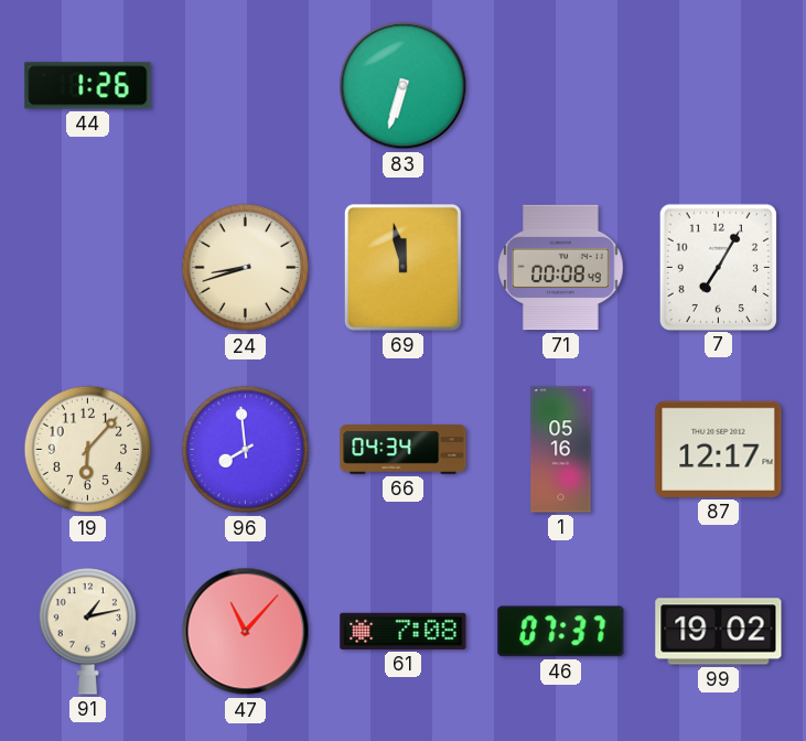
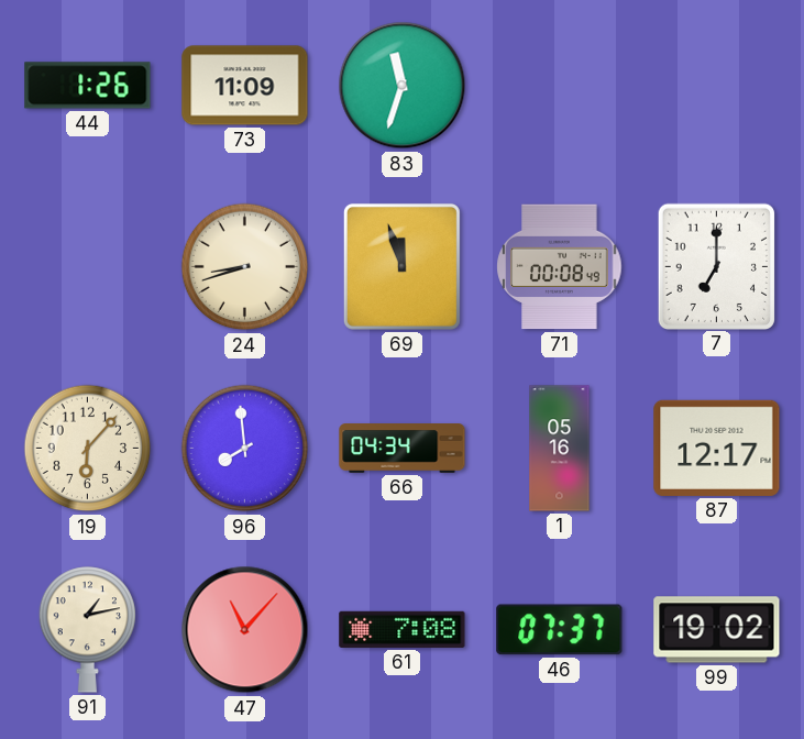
73: none -> 11:09 (245, 86)
83: 6:33 -> 11:33 (403, 86)
69: 11:58 -> 11:57 (401, 266)
7: 7:05 -> 7:00 (716, 266)
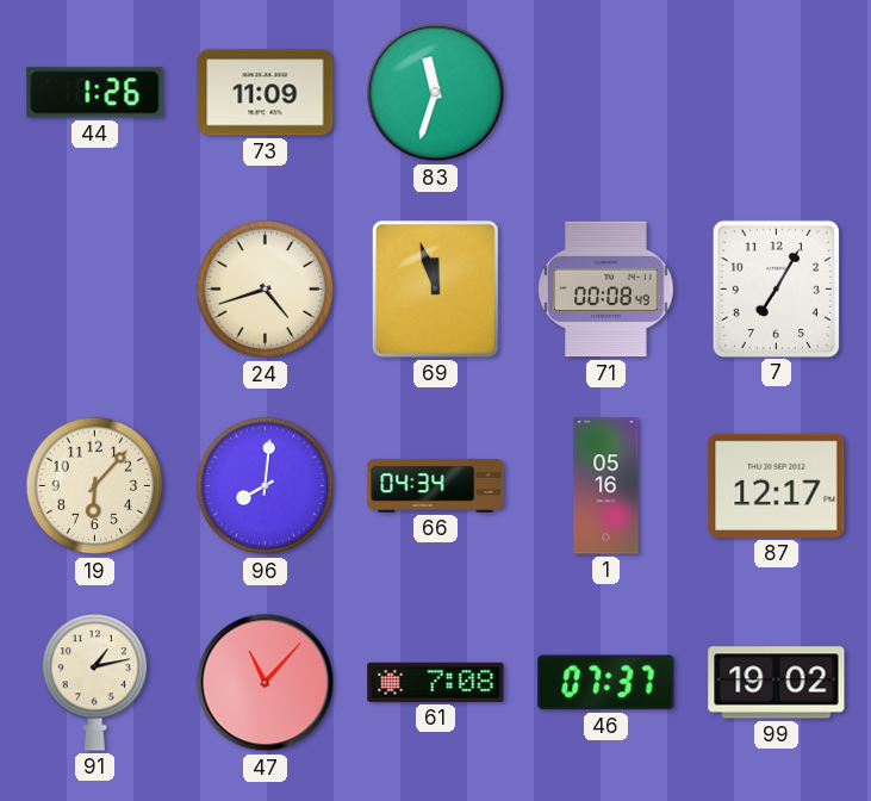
24: 8:42 -> 4:42 (266, 290)
7: 7:00 -> 7:05 (776, 288)
96: 7:59 -> 8:01 (266, 486)
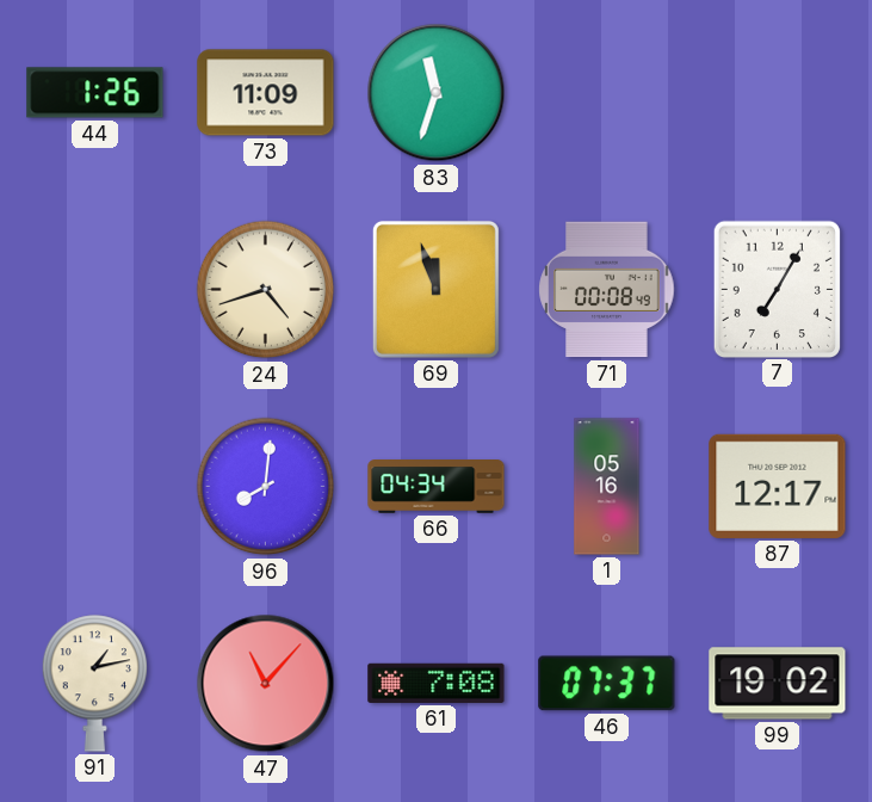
19: 6:07 -> none (95, 486)
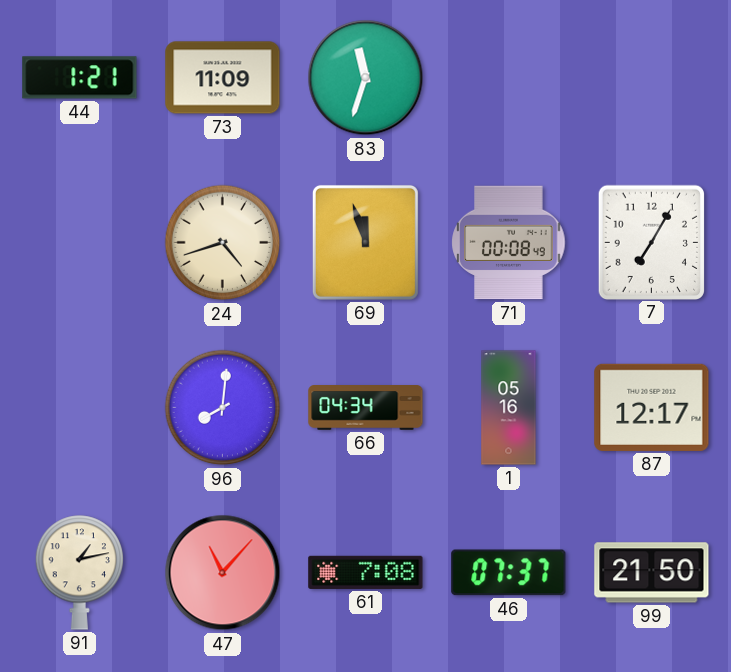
44: 1:26 -> 1:21 (80, 78)
99: 19:02 -> 21:50 (652, 573)
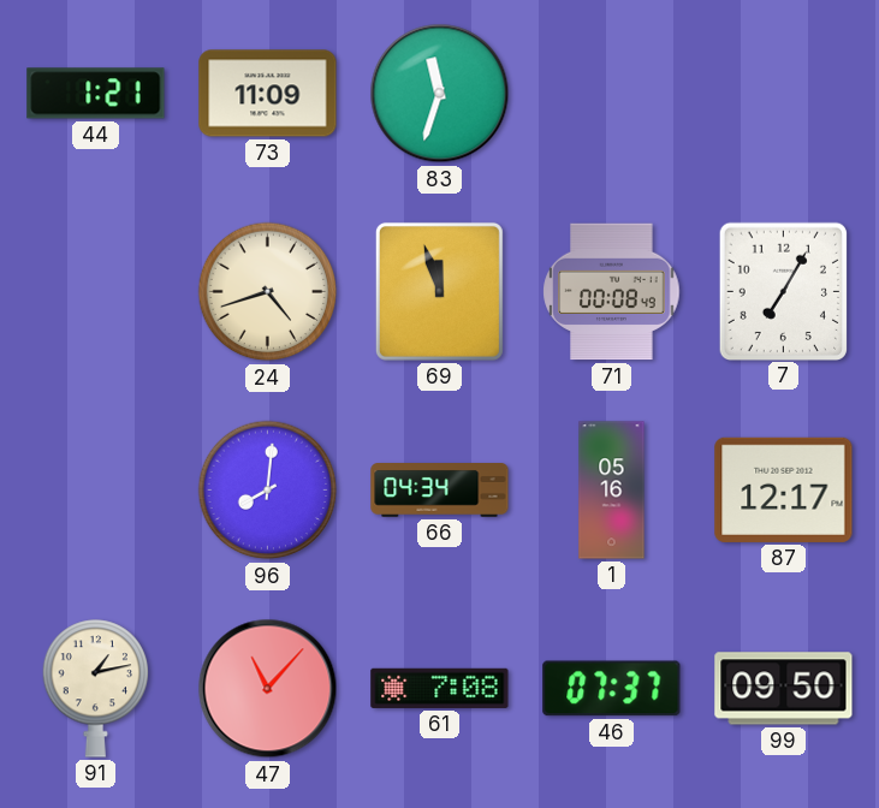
99: 21:50 -> 09:50 (784, 689)
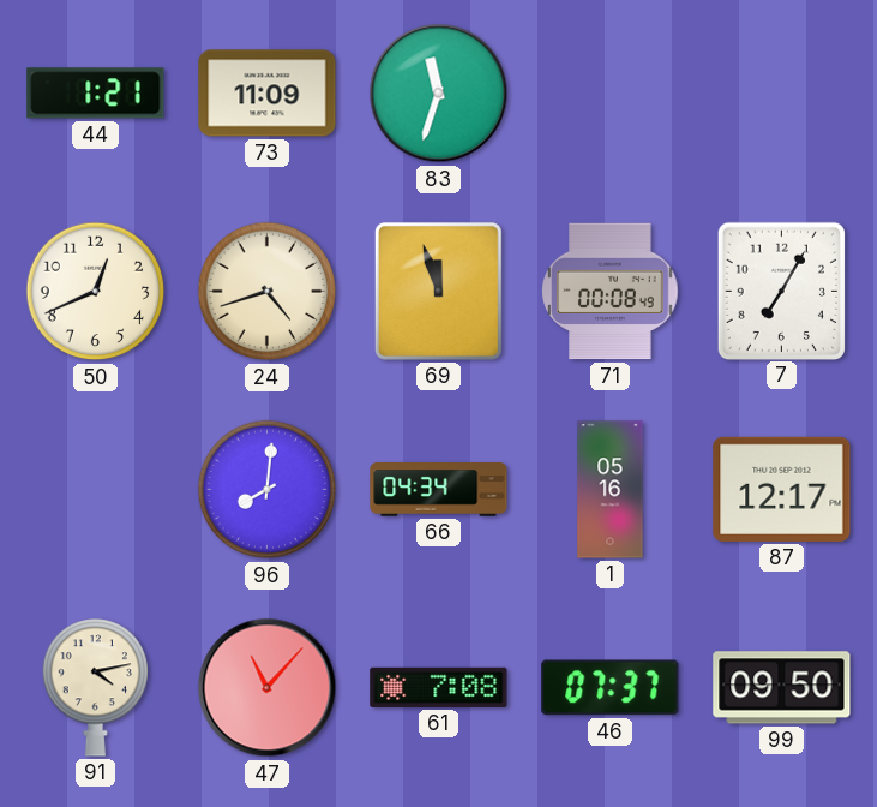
50: none -> 12:41 (96, 292)
91: 1:13 -> 4:13 (96, 688)
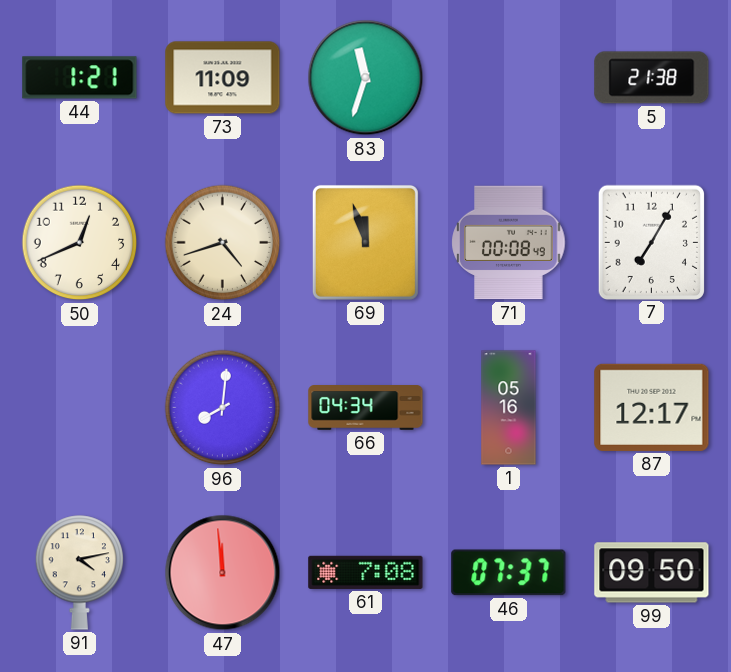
5: none -> 21:38 (652, 78)
47: 11:07 -> 11:59 (223, 573)
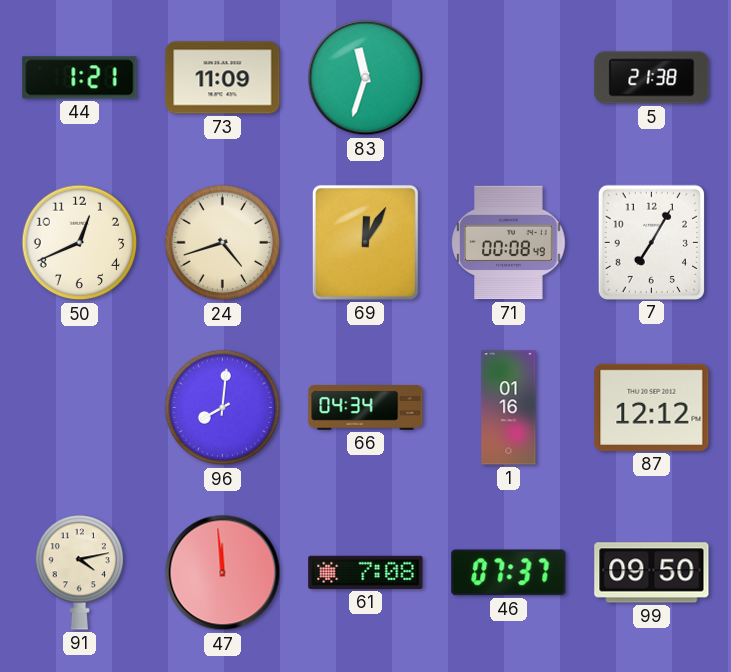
69: 11:57 -> 12:05 (365, 242)
1: 05:16 -> 01:16 (509, 408)
87: 12:17 -> 12:12 (652, 407)
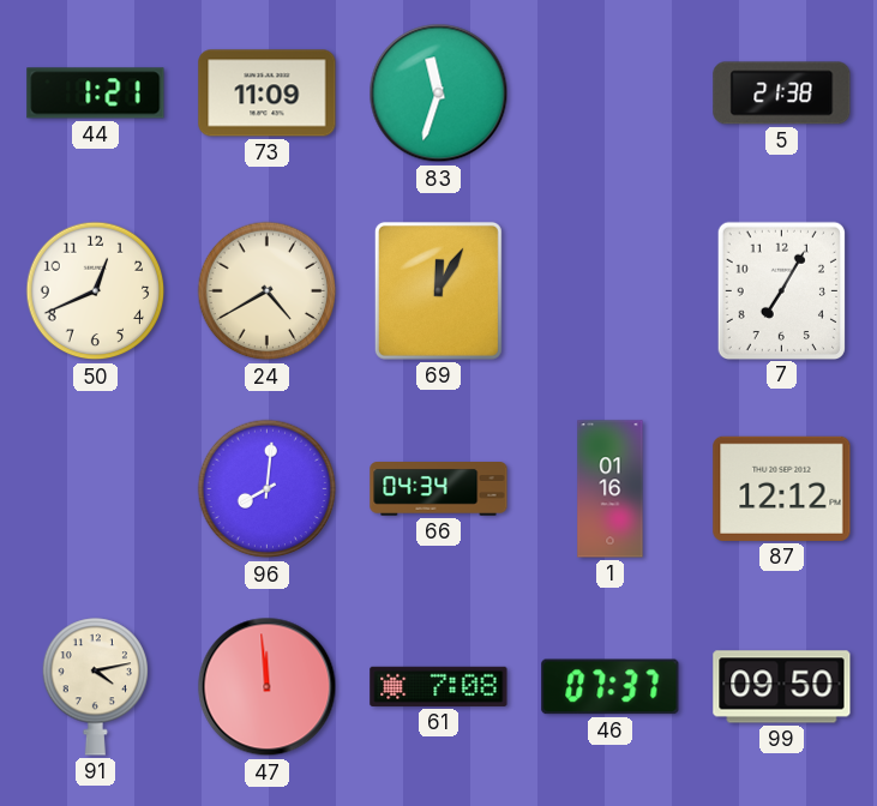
24: 4:42 -> 4:40 (268, 291)
71: 00:08 -> none (509, 243)
